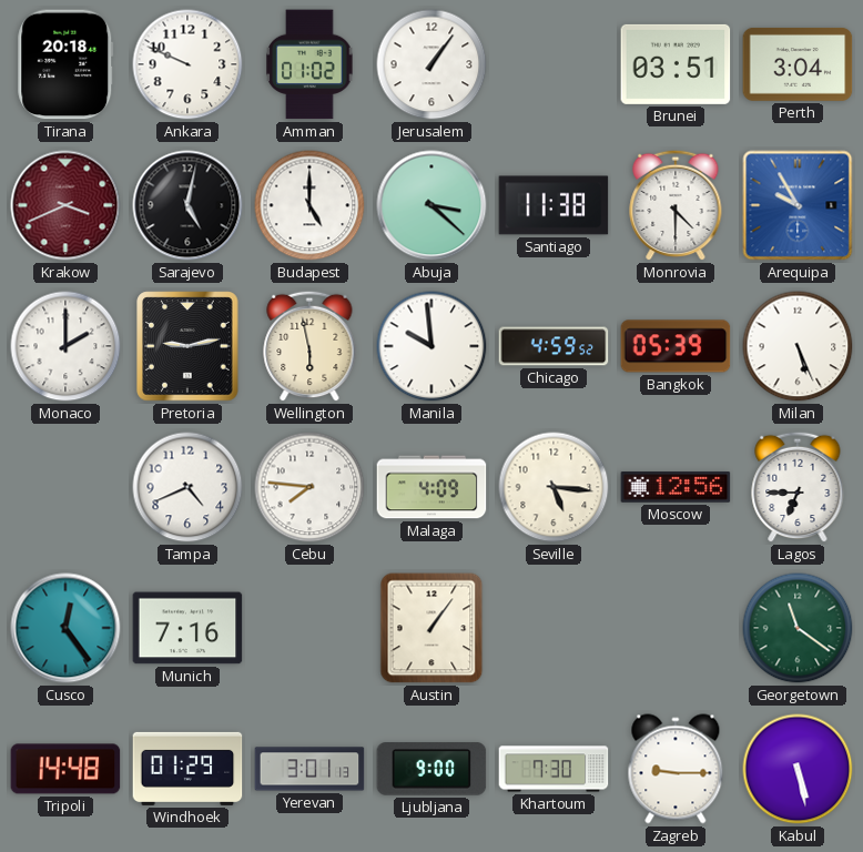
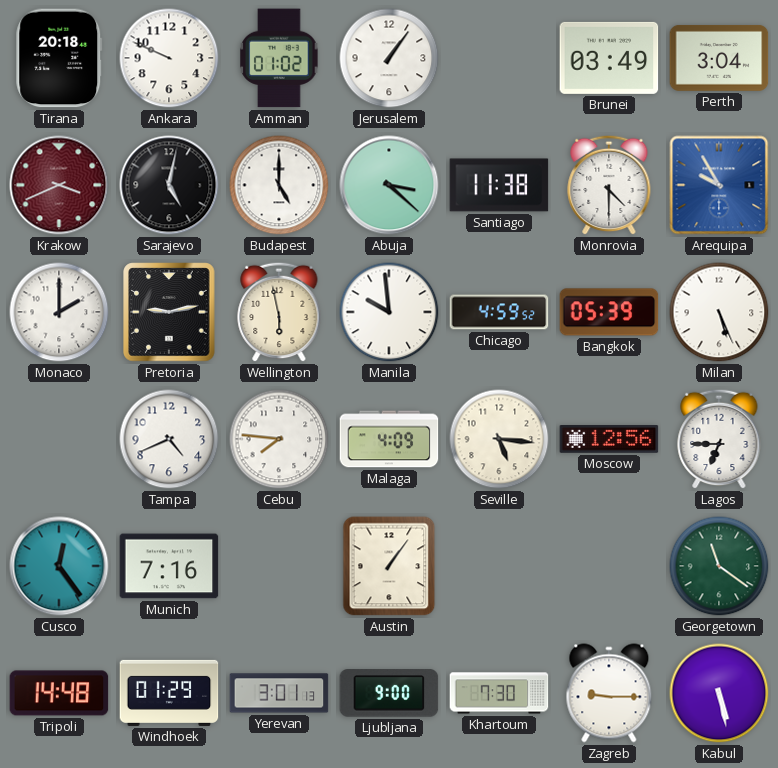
Brunei: 03:51 -> 03:49 (609, 58)
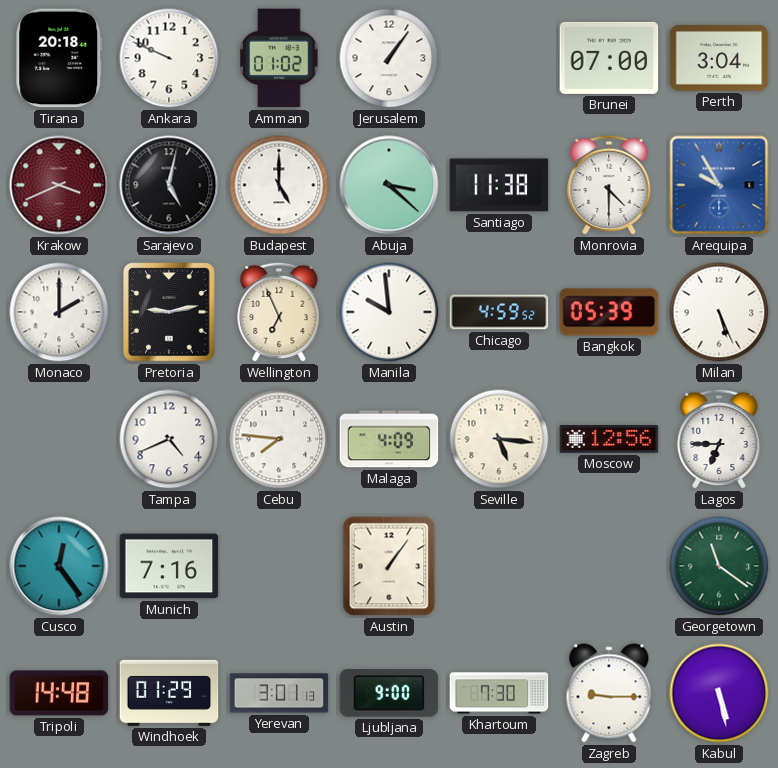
Brunei: 03:49 -> 07:00 (609, 58)
Wellington: 5:58 -> 6:56 (279, 312)
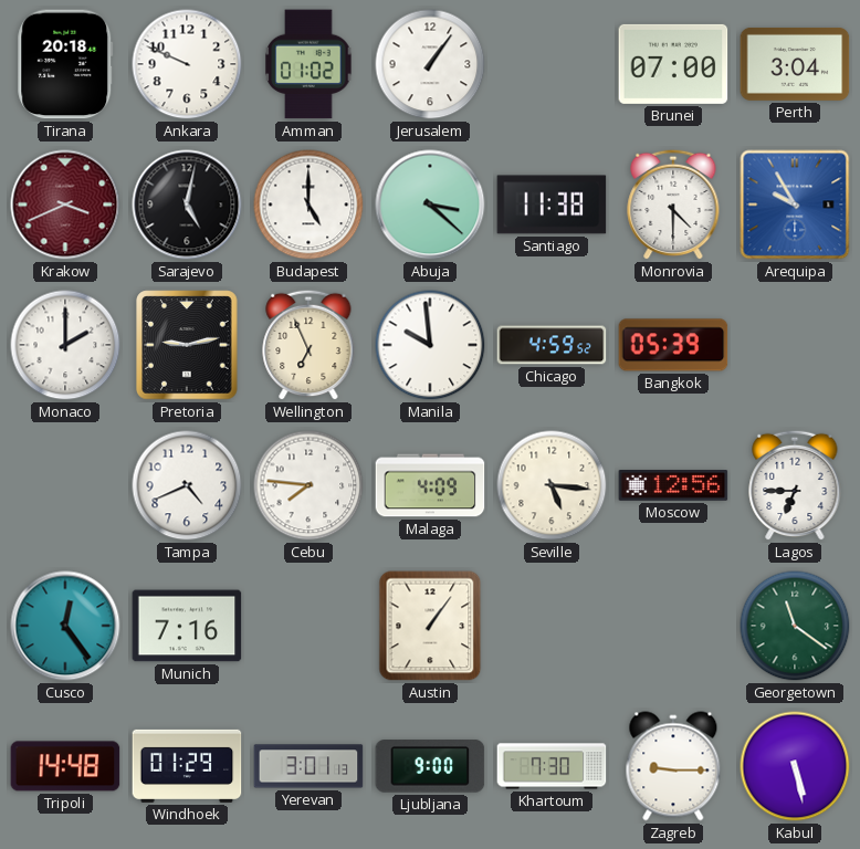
Milan: 5:26 -> none (719, 312)
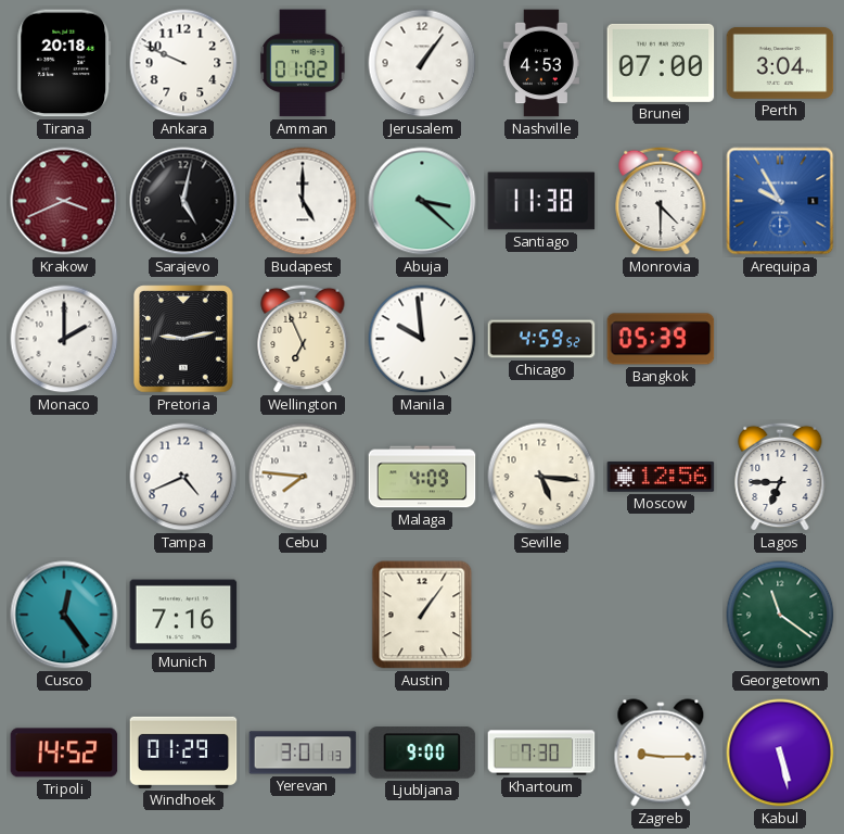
Nashville: none -> 4:53 (541, 63)
Tripoli: 14:48 -> 14:52 (64, 753)
